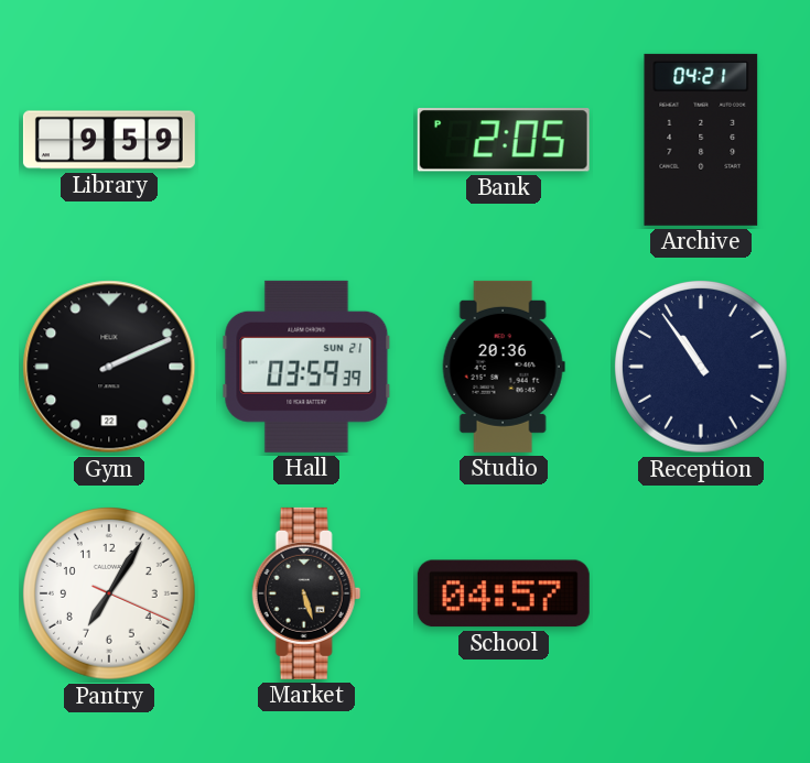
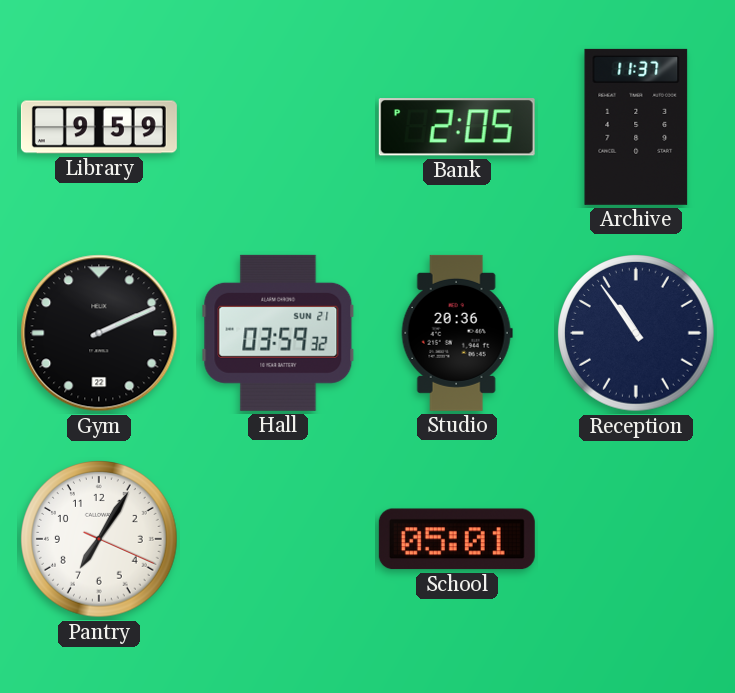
Archive: 04:21 -> 11:37 (636, 127)
Hall: 03:59:39 -> 03:59:32 (278, 333)
Market: 5:27 -> none (306, 593)
School: 04:57 -> 05:01 (457, 539)
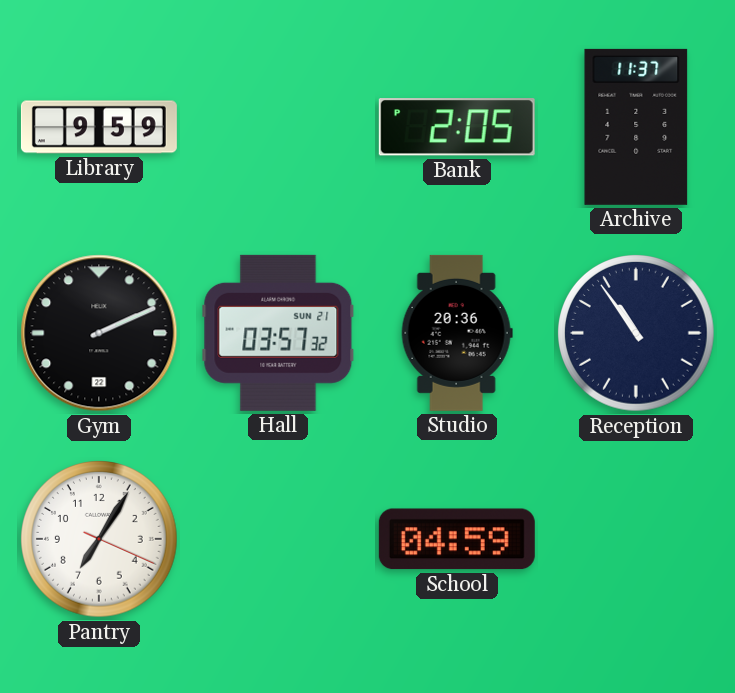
Hall: 03:59 -> 03:57 (278, 333)
School: 05:01 -> 04:59 (457, 539)
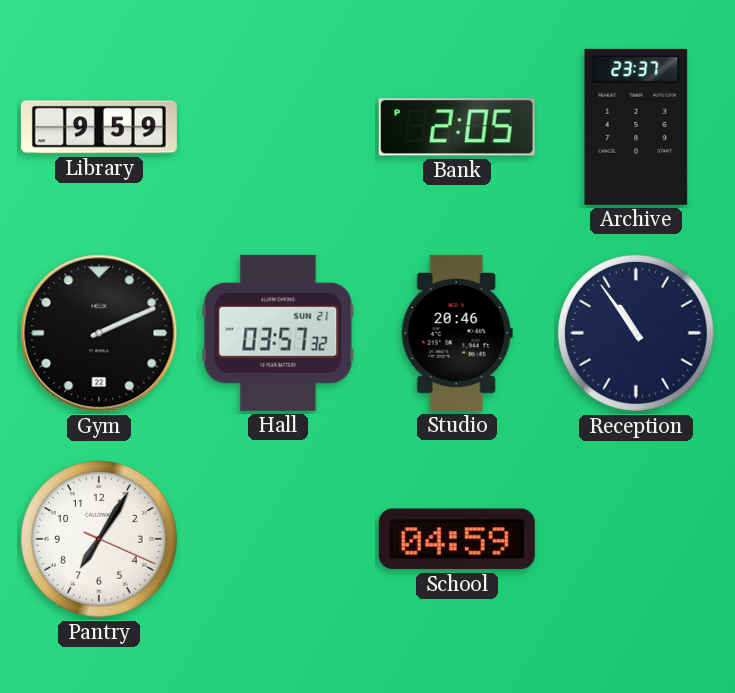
Archive: 11:37 -> 23:37 (636, 127)
Studio: 20:36 -> 20:46 (457, 333)
